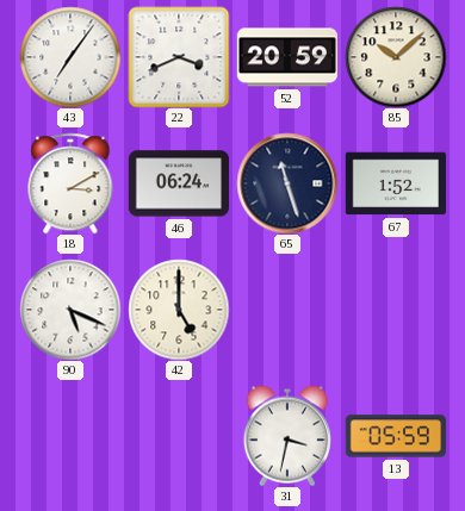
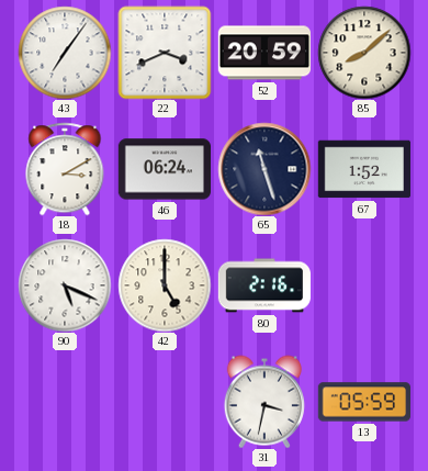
85: 10:08 -> 8:08 (364, 53)
80: none -> 2:16 (263, 285)
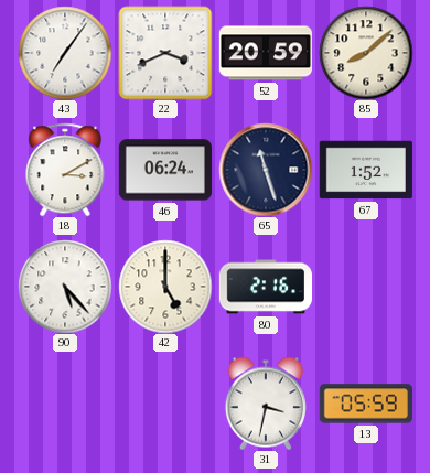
90: 5:19 -> 5:23 (65, 287)
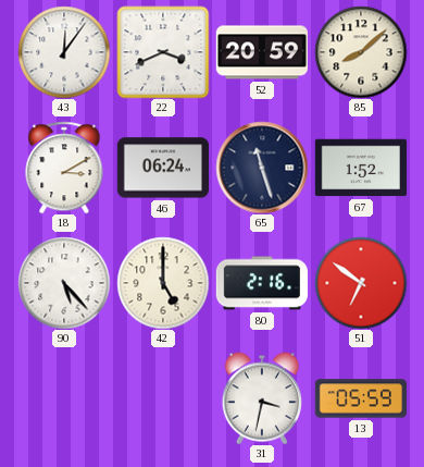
43: 7:06 -> 12:06 (64, 52)
51: none -> 6:51 (361, 283)
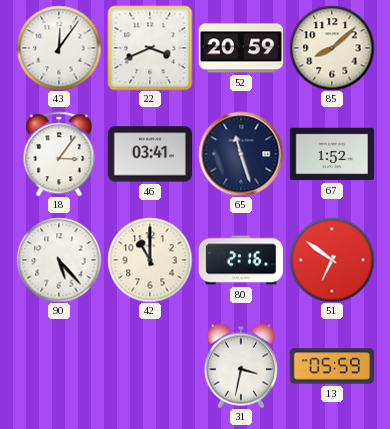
18: 3:10 -> 3:06 (59, 154)
46: 06:24 -> 03:41 (149, 154)
42: 5:00 -> 11:00 (150, 260)
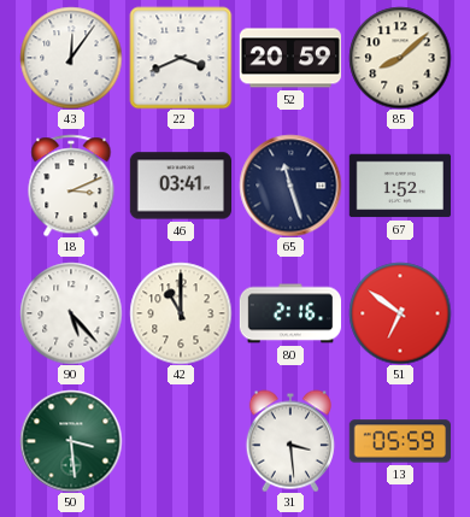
18: 3:06 -> 3:11 (71, 186)
50: none -> 3:29 (71, 441)
31: 3:32 -> 3:29 (290, 441)
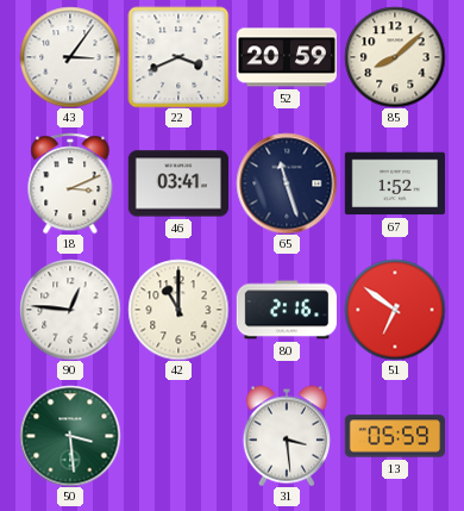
43: 12:06 -> 3:06 (70, 57)
90: 5:23 -> 12:46 (70, 310)
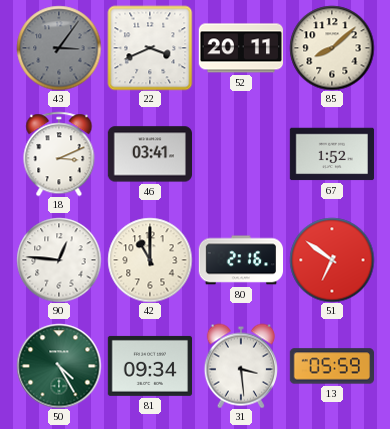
43 dial: white -> grey (59, 48)
52: 20:59 -> 20:11 (240, 48)
65: 11:27 -> none (287, 183)
50: 3:29 -> 4:25 (59, 366)
81: none -> 09:34 (149, 366)
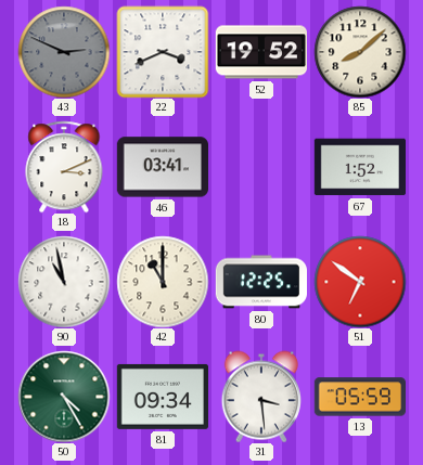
43: 3:06 -> 2:49 (64, 52)
52: 20:11 -> 19:52 (260, 52)
90: 12:46 -> 10:58 (64, 282)
80: 2:16 -> 12:25 (260, 282)
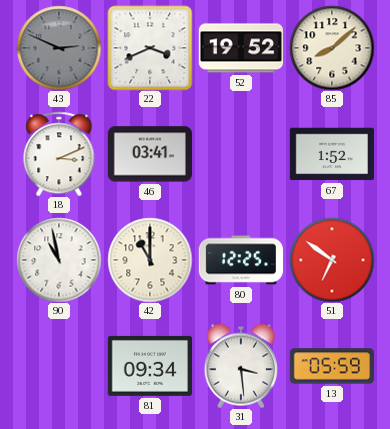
50: 4:25 -> none (64, 397)
